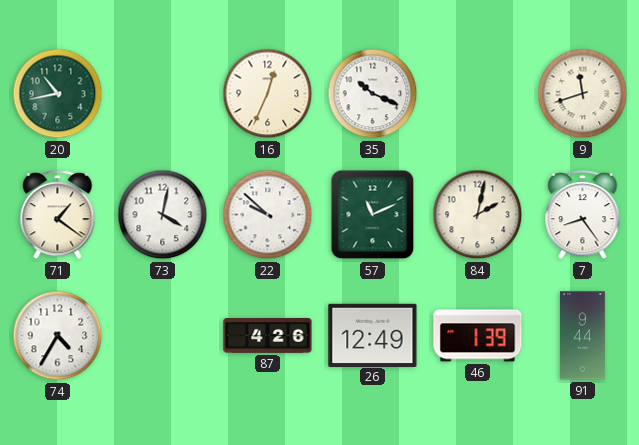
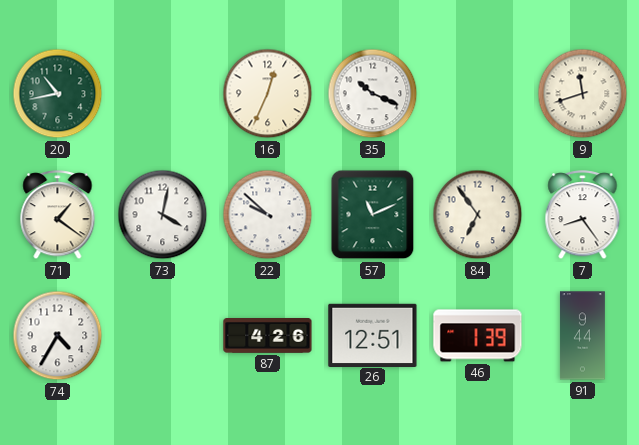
84: 2:02 -> 6:54 (478, 215)
26: 12:49 -> 12:51 (373, 335)
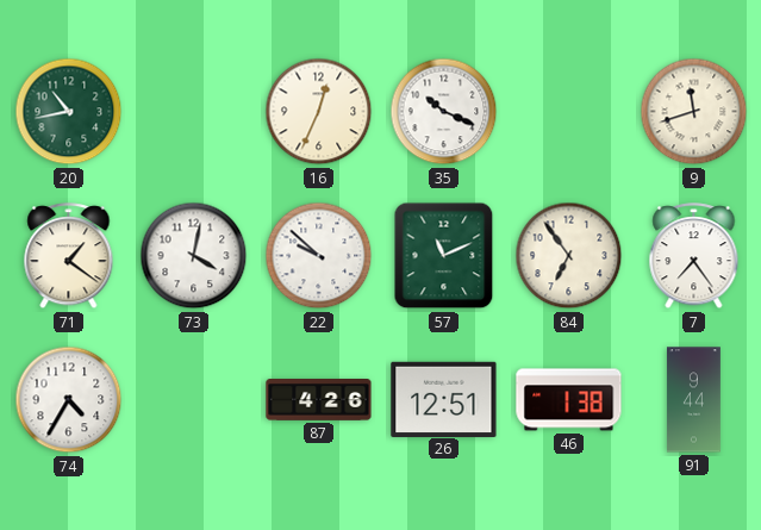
7: 8:24 -> 7:24 (694, 256)
46: 1:39 -> 1:38 (569, 400)
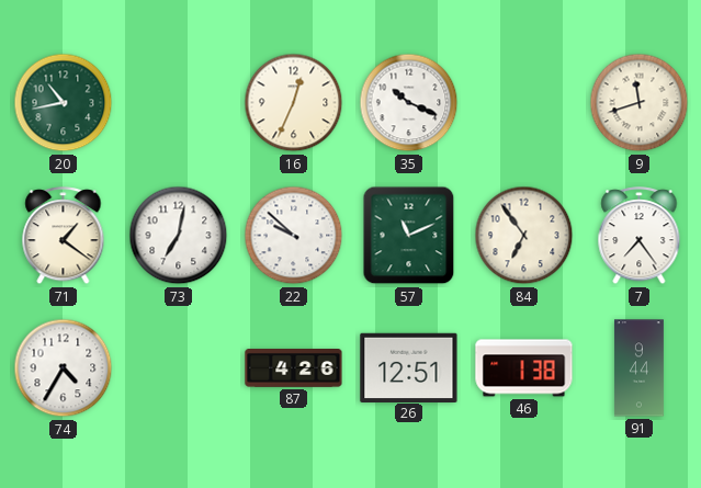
73: 4:02 -> 7:02 (179, 236)
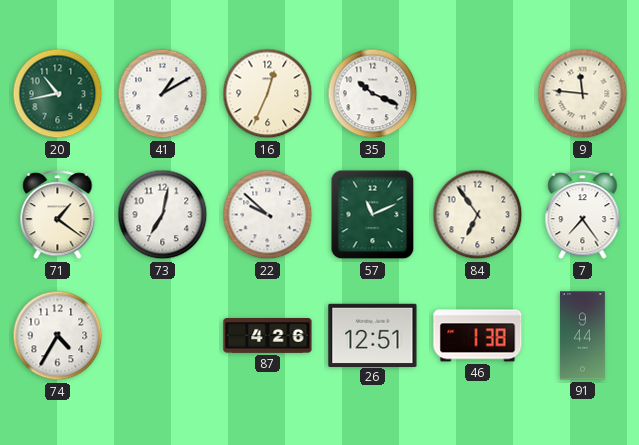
41: none -> 1:10 (163, 94)
9: 11:42 -> 11:46 (583, 94)
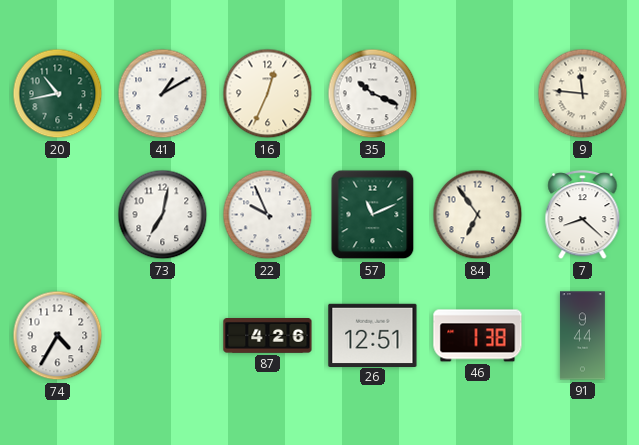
71: 1:21 -> none (58, 215)
22: 9:52 -> 9:56 (268, 215)
7: 7:24 -> 8:22 (583, 215)
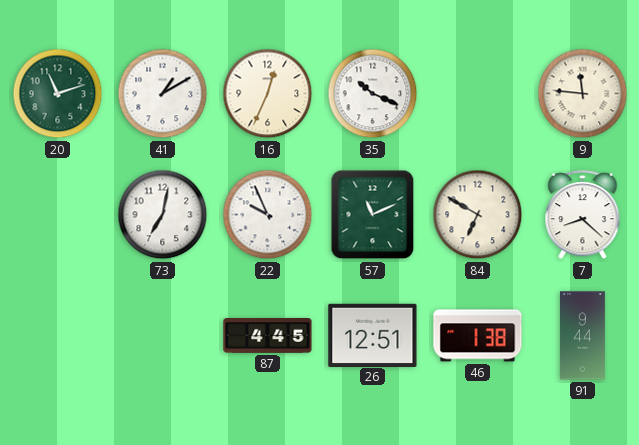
20: 10:43 -> 11:12 (58, 94)
84: 6:54 -> 6:50 (478, 215)
74: 4:35 -> none (58, 336)
87: 4:26 -> 4:45 (268, 336)
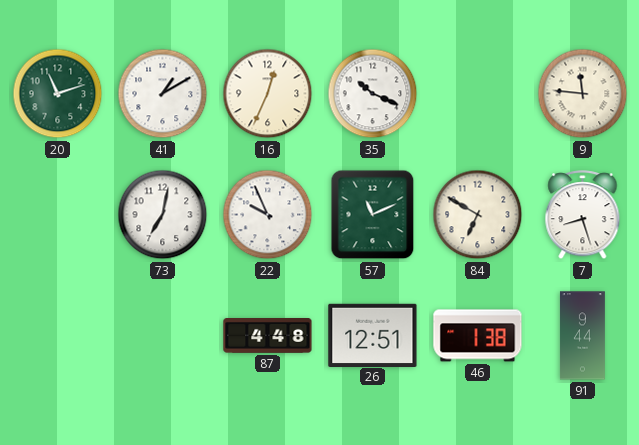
7: 8:22 -> 8:27 (583, 215)
87: 4:45 -> 4:48 (268, 336)
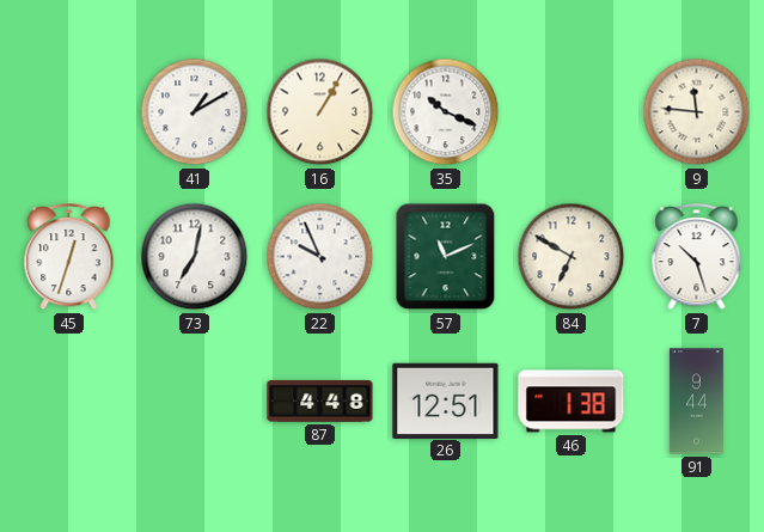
20: 11:12 -> none (58, 94)
16: 12:34 -> 1:05 (320, 112)
45: none -> 12:33 (69, 257)
7: 8:27 -> 10:27 (697, 257)
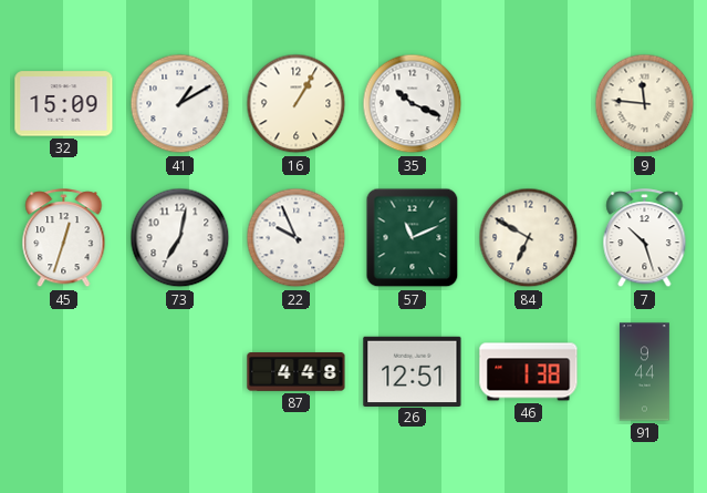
32: none -> 15:09 (64, 104)
